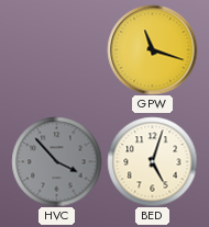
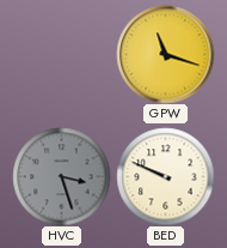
HVC: 3:53 -> 3:27 (61, 176)
BED: 5:03 -> 9:49 (165, 176)
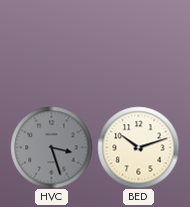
GPW: 11:18 -> none (165, 54)
BED: 9:49 -> 10:12 (138, 147)
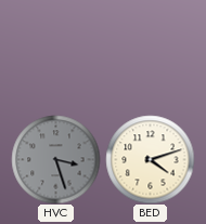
BED: 10:12 -> 4:12 (150, 159)
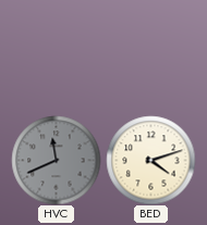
HVC: 3:27 -> 11:41 (56, 160)
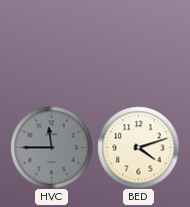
HVC: 11:41 -> 11:45 (51, 147)
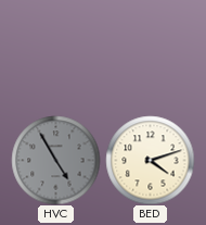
HVC: 11:45 -> 4:55 (55, 160)
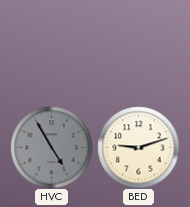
BED: 4:12 -> 9:12 (138, 147)
